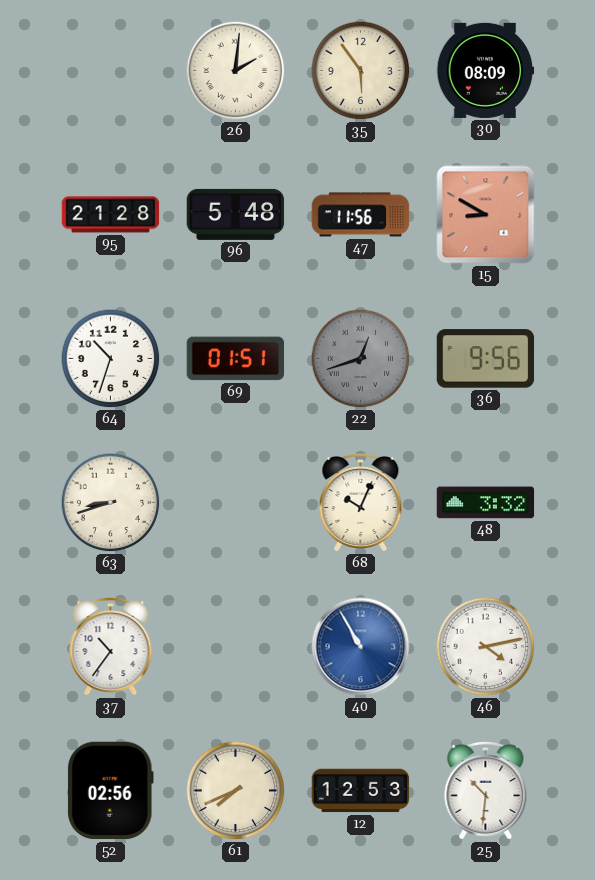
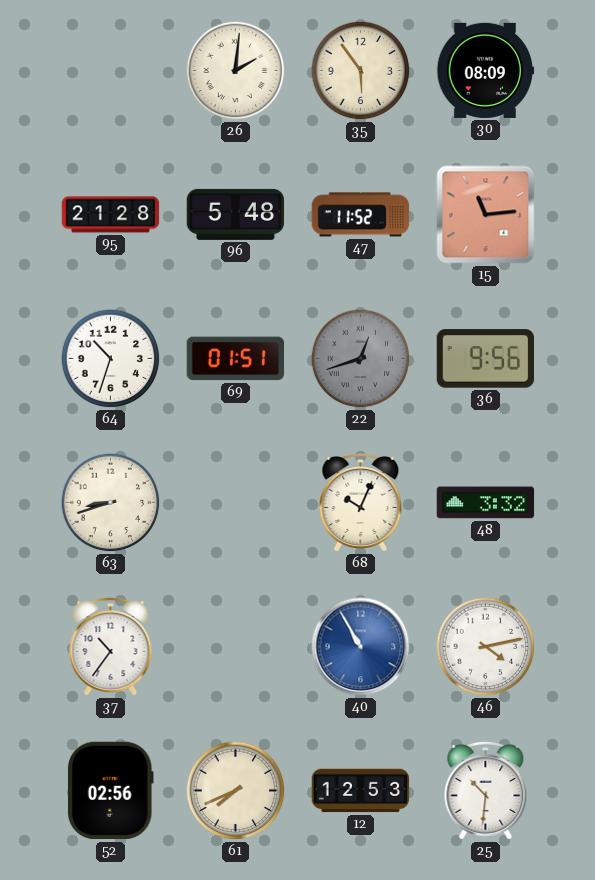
47: 11:56 -> 11:52 (361, 215)
15: 8:50 -> 11:14 (486, 215)
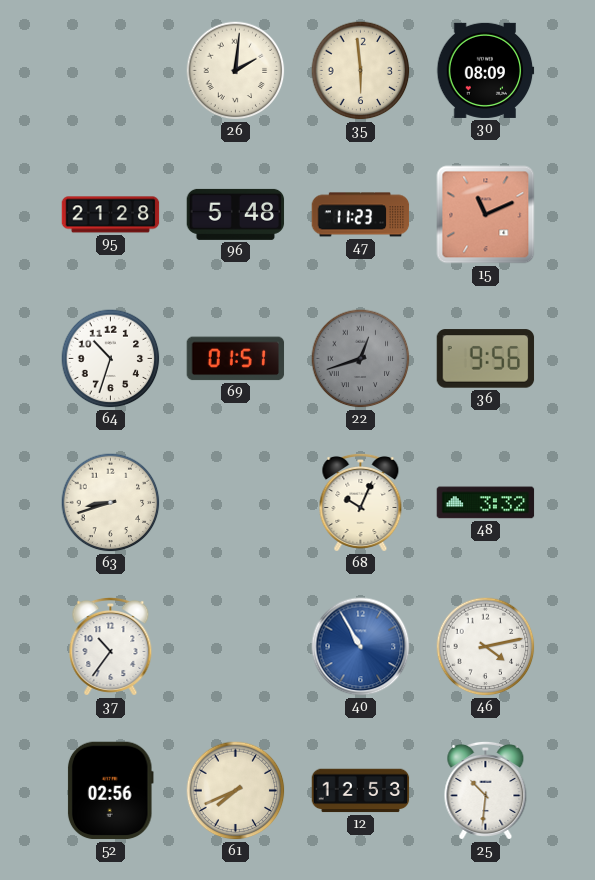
35: 5:54 -> 5:59 (361, 71)
47: 11:52 -> 11:23 (361, 215)
15: 11:14 -> 11:11 (486, 215)
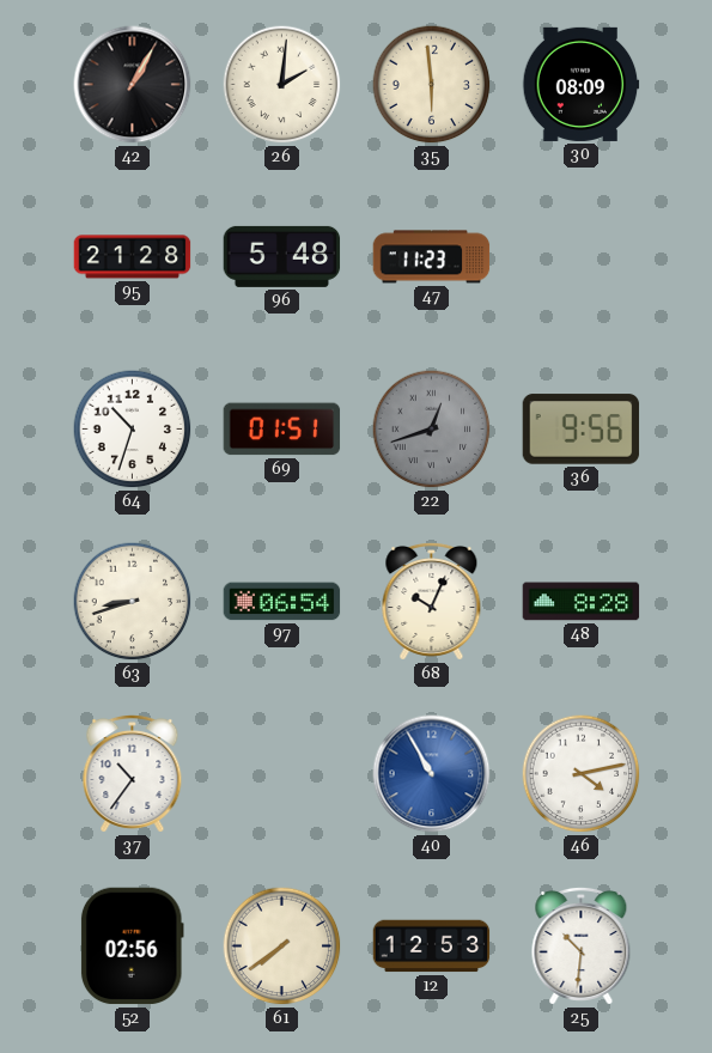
42: none -> 1:05 (133, 85)
15: 11:11 -> none (486, 215)
97: none -> 06:54 (282, 602)
48: 3:32 -> 8:28 (582, 602)
61: 7:41 -> 7:39 (282, 947)
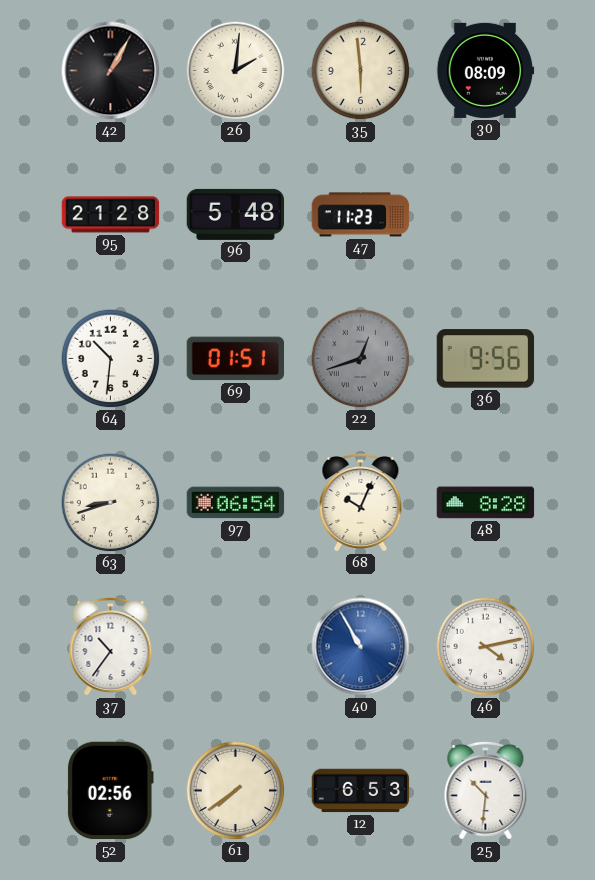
64: 10:33 -> 10:31 (111, 359)
12: 12:53 -> 6:53 (361, 791)
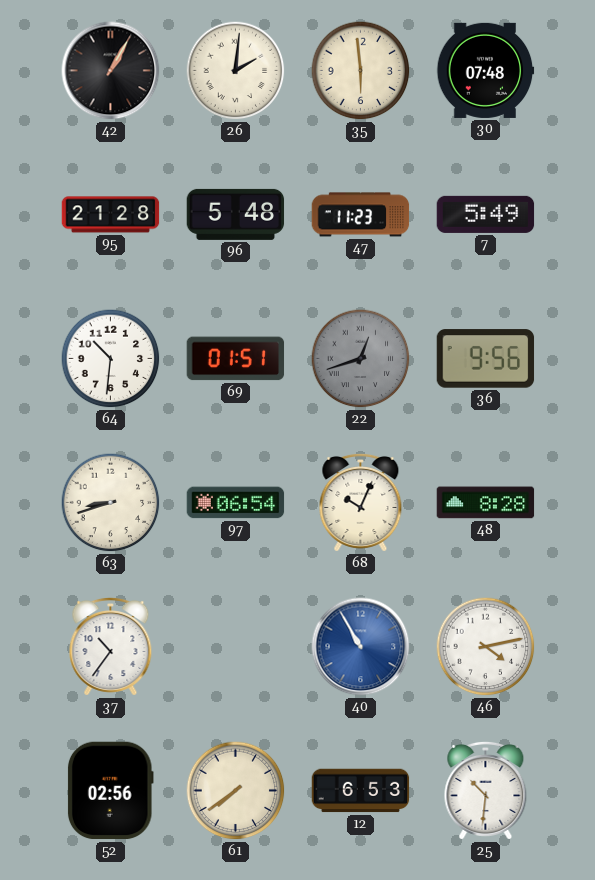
30: 08:09 -> 07:48 (486, 70)
7: none -> 5:49 (486, 214)
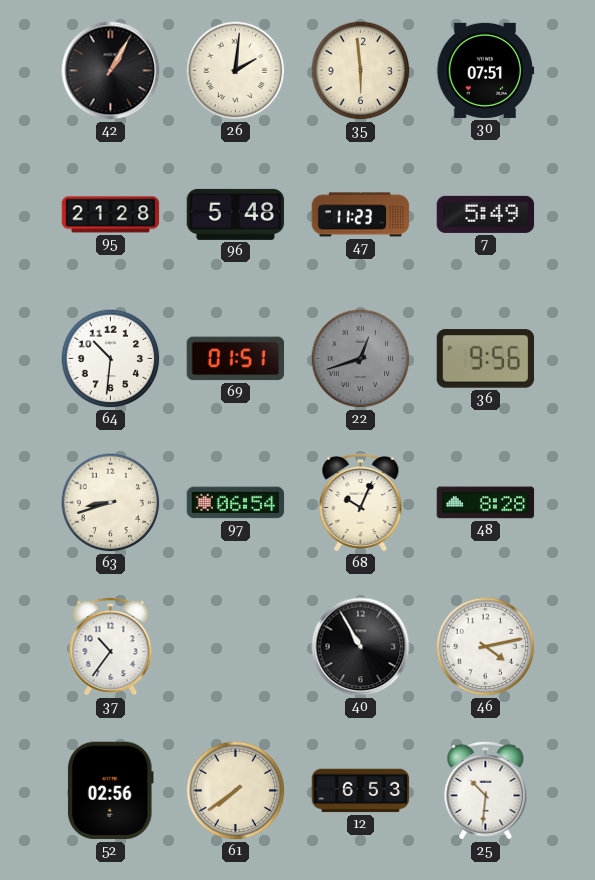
30: 07:48 -> 07:51 (486, 70)
40 dial: blue -> black (361, 647)
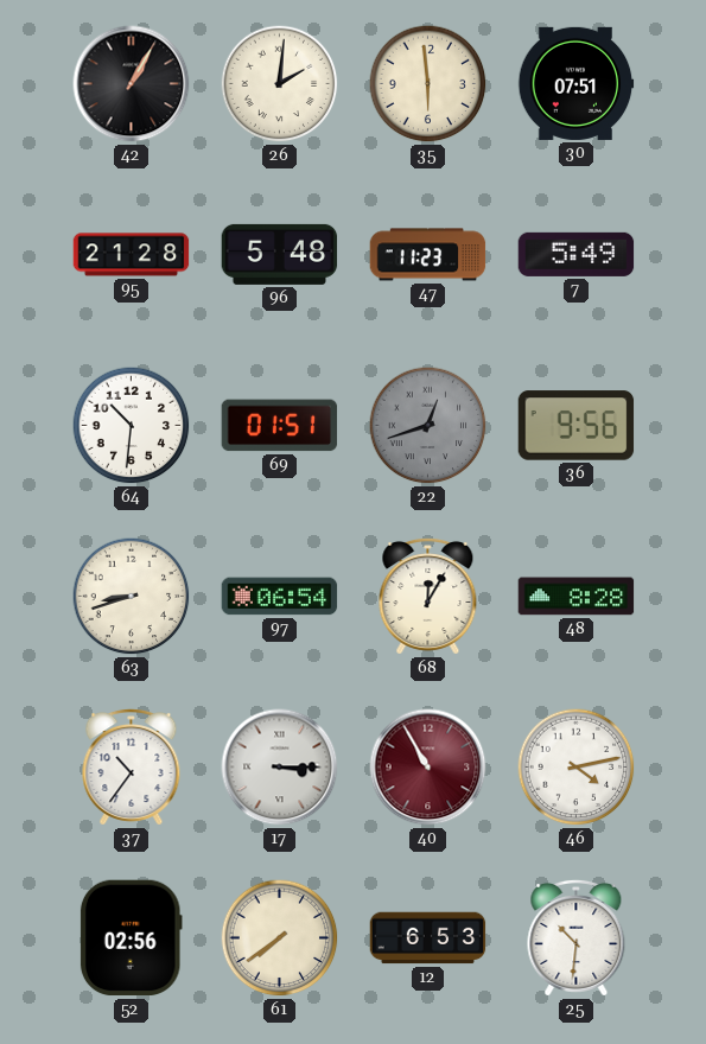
68: 10:04 -> 12:05 (428, 596)
17: none -> 3:15 (280, 768)
40 dial: black -> burgundy (428, 768)
